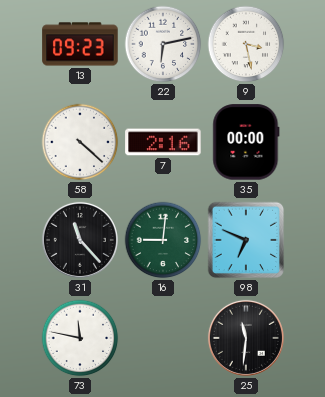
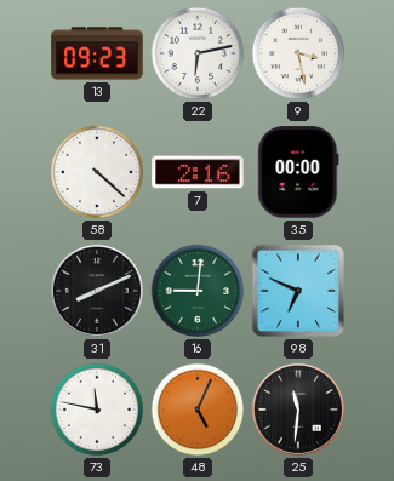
31: 11:23 -> 8:11 (97, 291)
48: none -> 5:04 (198, 410)
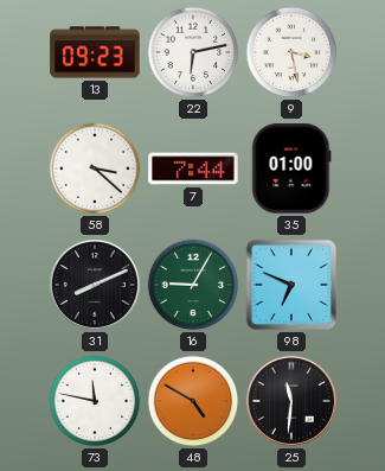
58: 4:22 -> 3:22 (95, 168)
7: 2:16 -> 7:44 (193, 168)
35: 00:00 -> 01:00 (291, 168)
16: 9:01 -> 9:05 (193, 285)
48: 5:04 -> 4:50 (193, 401)
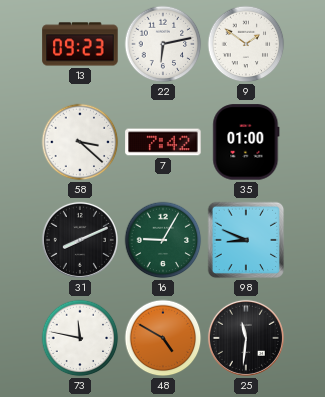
9: 3:28 -> 1:51 (246, 44)
7: 7:44 -> 7:42 (163, 142)
98: 6:49 -> 8:49 (246, 240)
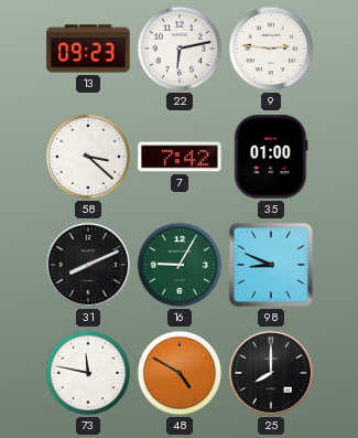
9: 1:51 -> 2:46 (271, 49)
25: 11:31 -> 8:00 (271, 373)
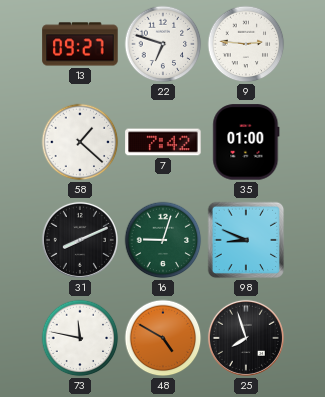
13: 09:23 -> 09:27 (80, 44)
22: 6:13 -> 6:48 (163, 44)
58: 3:22 -> 1:22 (80, 142)
16: 9:05 -> 9:03 (163, 240)
25: 8:00 -> 7:57 (246, 338)
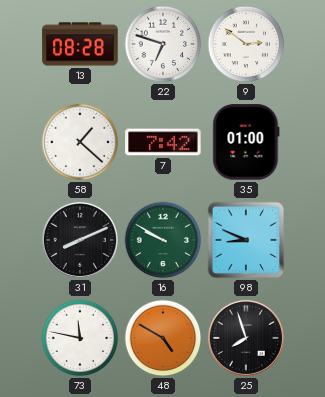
13: 09:27 -> 08:28 (80, 44)
9: 2:46 -> 2:51 (246, 44)
16: 9:03 -> 9:50 (163, 240)
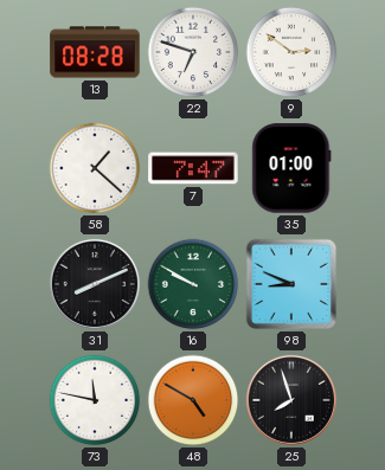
7: 7:42 -> 7:47 (193, 168)
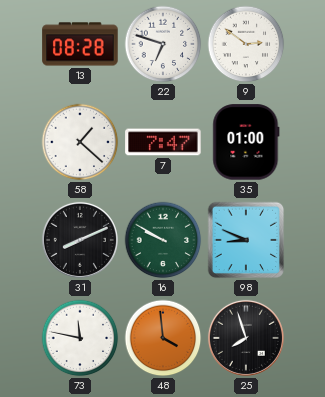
48: 4:50 -> 3:59 (163, 338)
